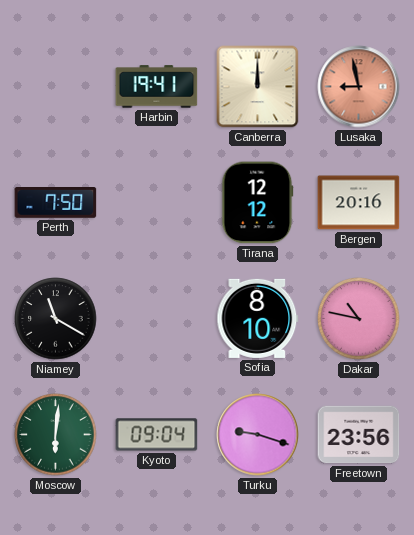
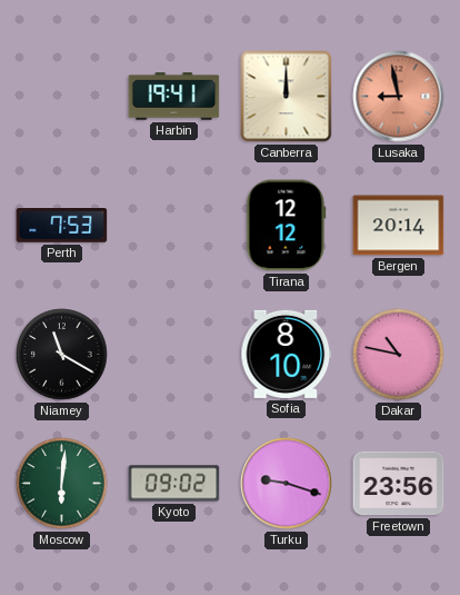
Perth: 7:50 -> 7:53 (62, 226)
Bergen: 20:16 -> 20:14 (399, 226)
Kyoto: 09:04 -> 09:02 (174, 484)
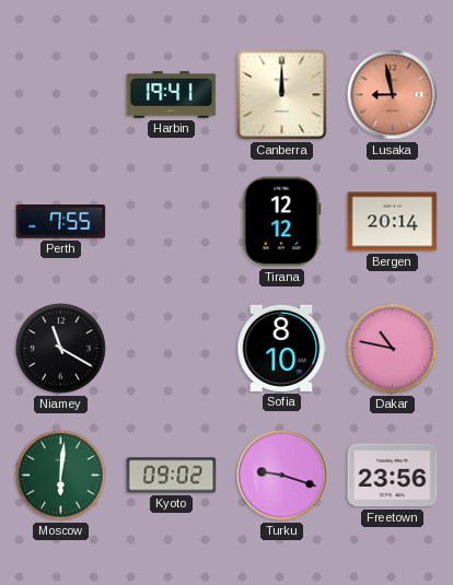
Perth: 7:53 -> 7:55 (61, 222)
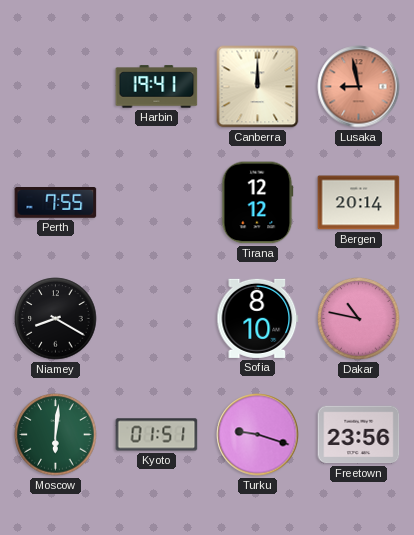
Niamey: 11:20 -> 8:20 (56, 319)
Kyoto: 09:02 -> 01:51 (157, 435)
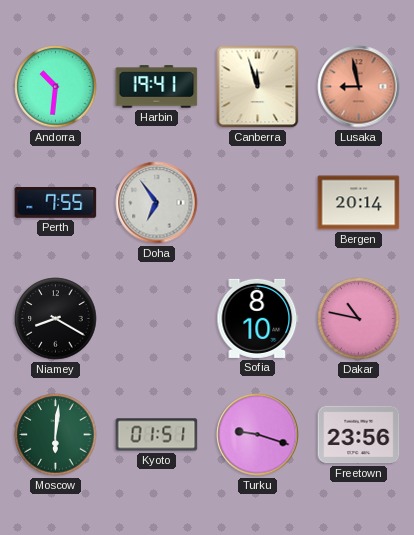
Andorra: none -> 10:31 (56, 87)
Canberra: 12:00 -> 11:57 (258, 87)
Doha: none -> 6:54 (157, 203)
Tirana: 12:12 -> none (258, 203)
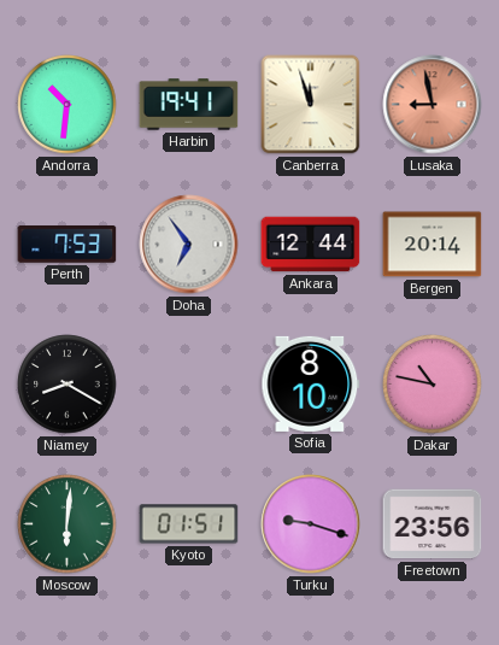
Perth: 7:55 -> 7:53 (67, 245)
Ankara: none -> 12:44 (311, 245)
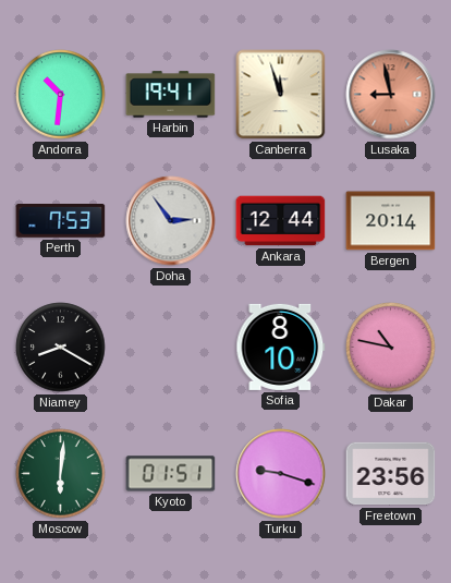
Doha: 6:54 -> 2:54 (171, 221)
